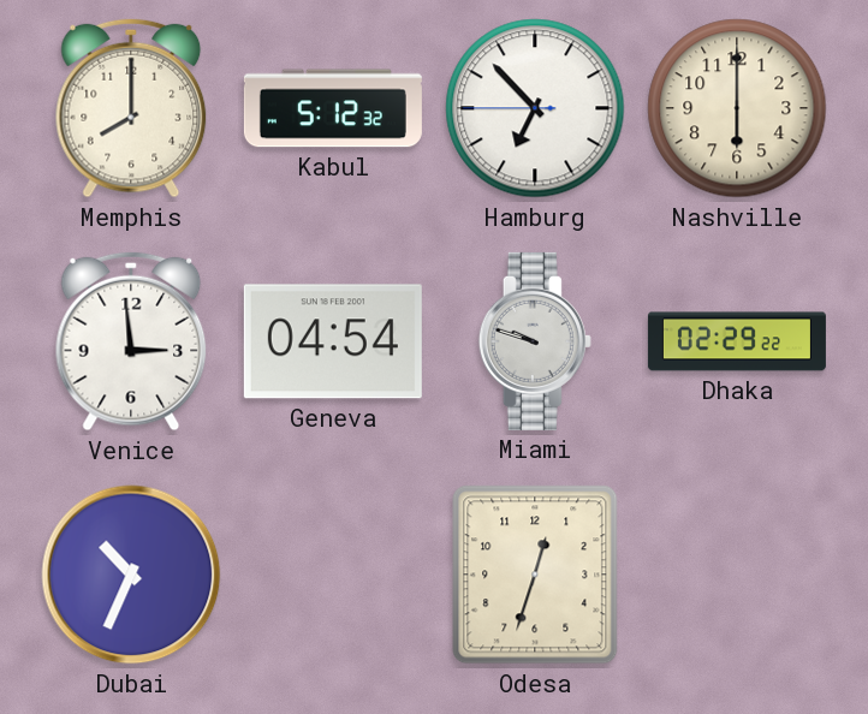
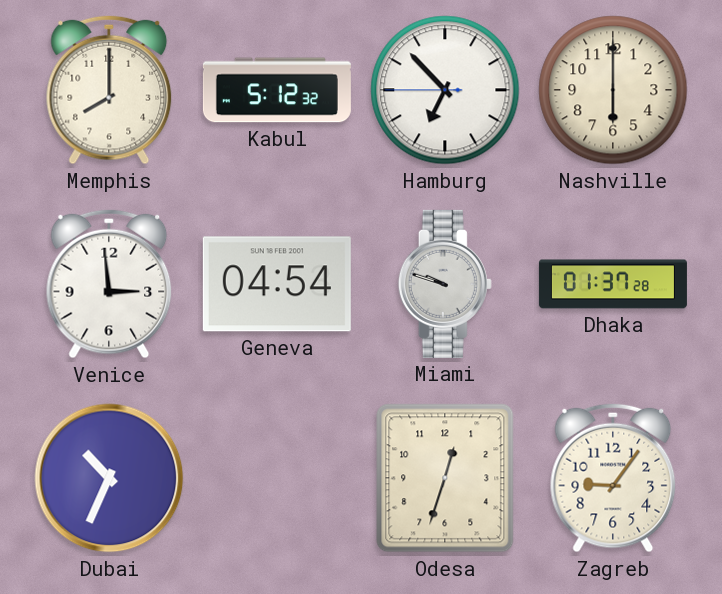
Dhaka: 02:29 -> 01:37 (613, 284)
Zagreb: none -> 9:06 (613, 478)
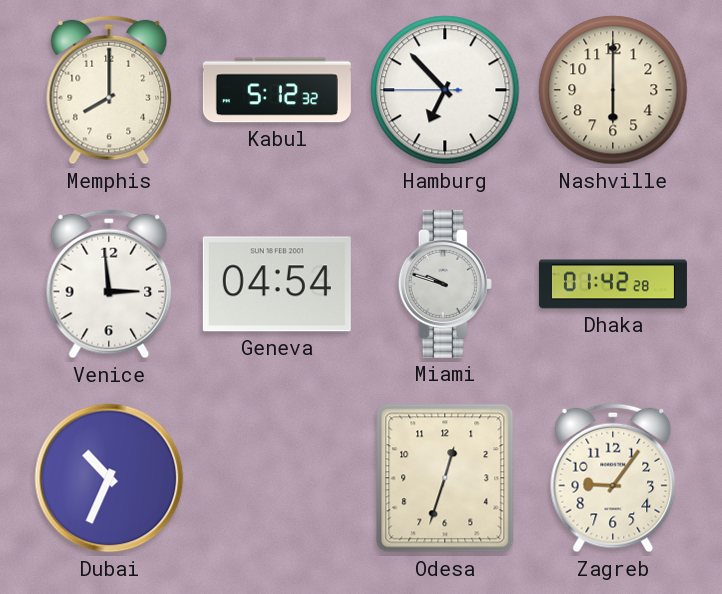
Dhaka: 01:37 -> 01:42 (613, 284)
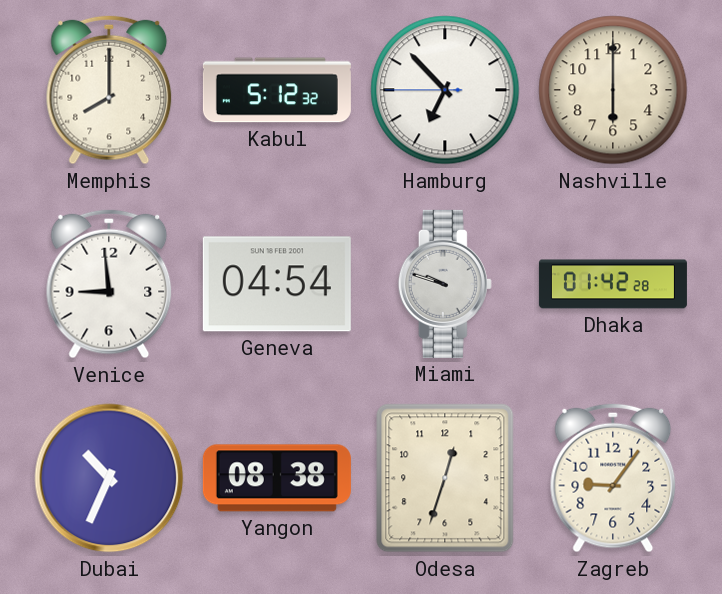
Venice: 2:59 -> 8:59 (109, 284)
Yangon: none -> 08:38 (277, 478)
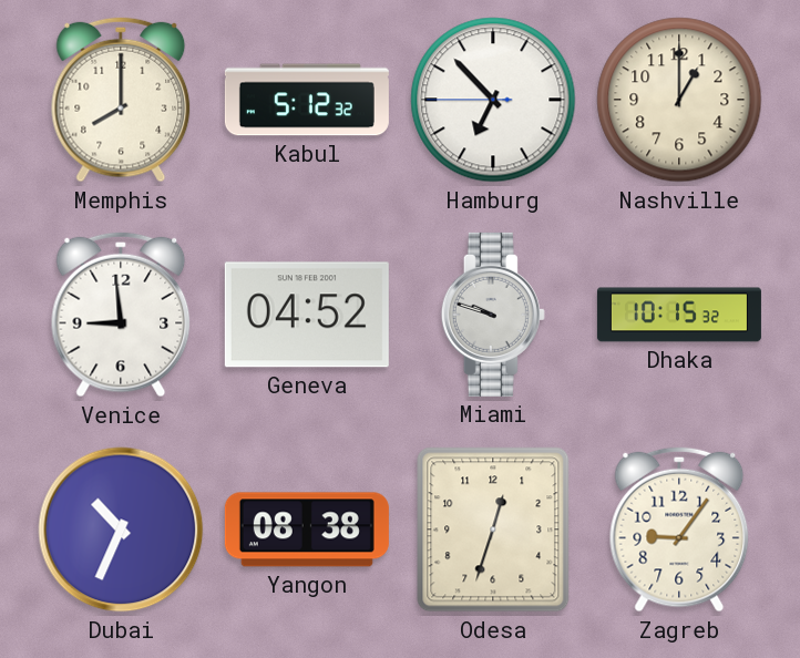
Nashville: 6:00 -> 1:00 (679, 100)
Geneva: 04:54 -> 04:52 (307, 315)
Dhaka: 01:42 -> 10:15 (679, 315)
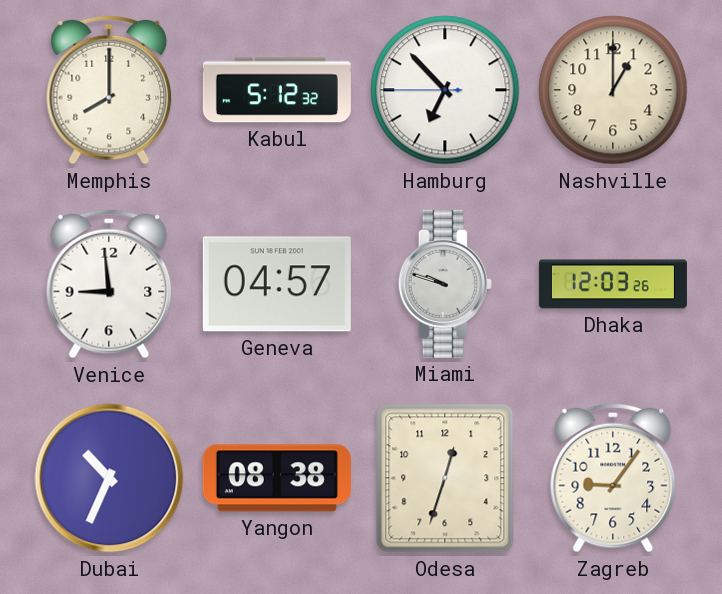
Geneva: 04:52 -> 04:57 (277, 284)
Dhaka: 10:15 -> 12:03 (613, 284)
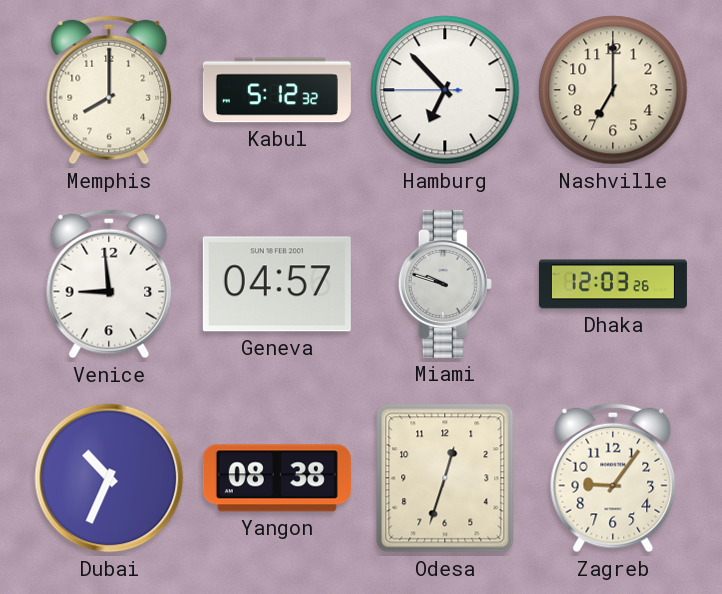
Nashville: 1:00 -> 7:00 (613, 90)
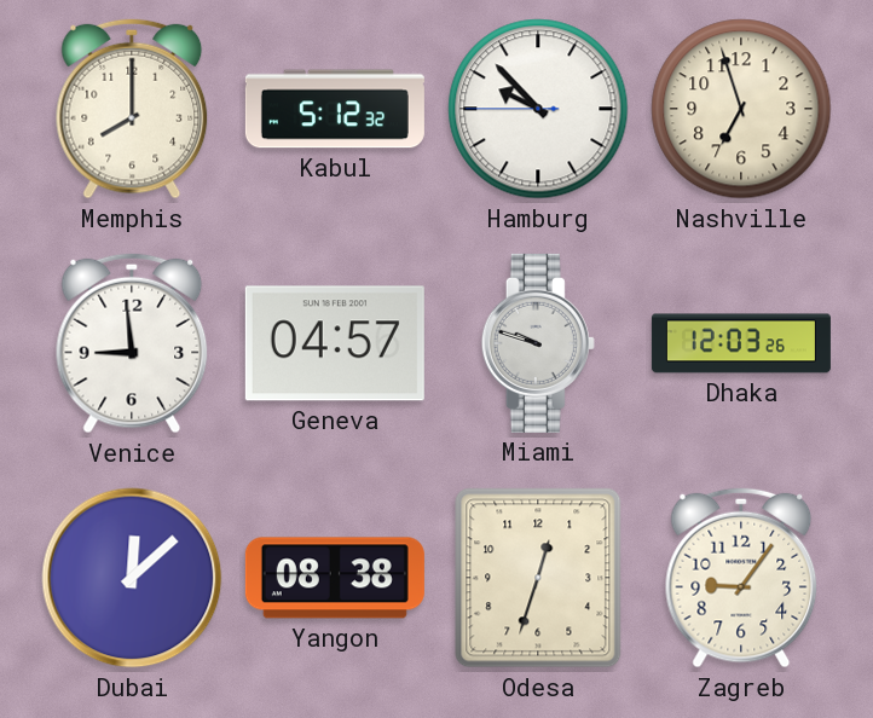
Hamburg: 6:52 -> 9:52 (538, 109)
Nashville: 7:00 -> 6:57 (741, 109)
Dubai: 10:34 -> 12:08 (132, 578)
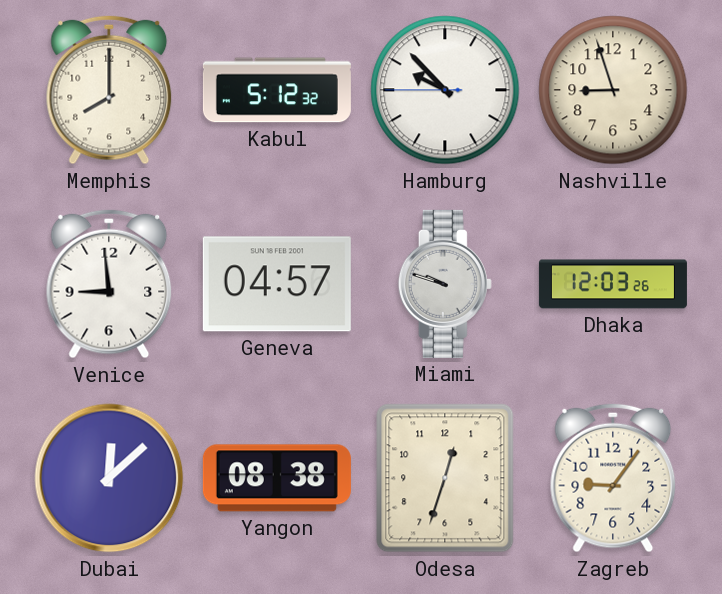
Nashville: 6:57 -> 8:57 (613, 90)
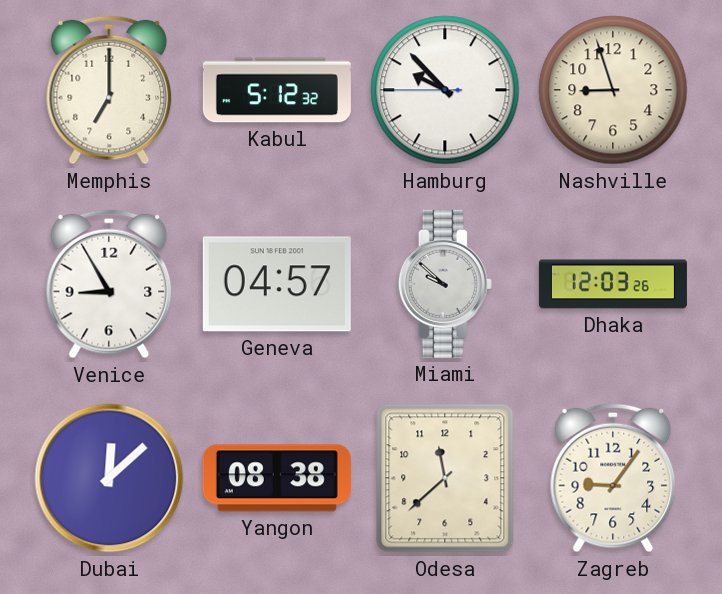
Memphis: 8:00 -> 7:00 (109, 90)
Venice: 8:59 -> 8:55 (109, 284)
Miami: 9:48 -> 9:52 (445, 284)
Odesa: 12:33 -> 11:38 (445, 478)
